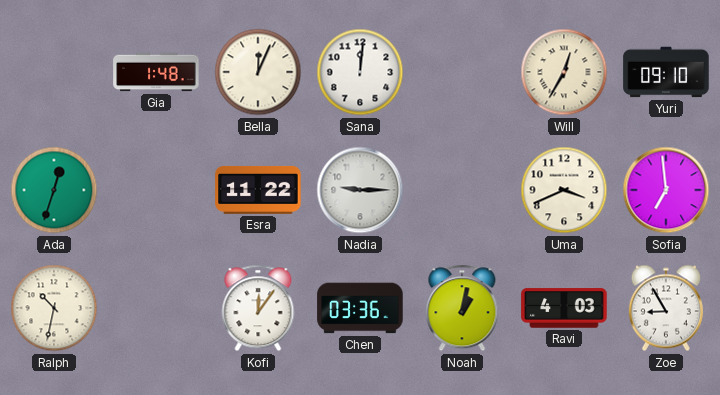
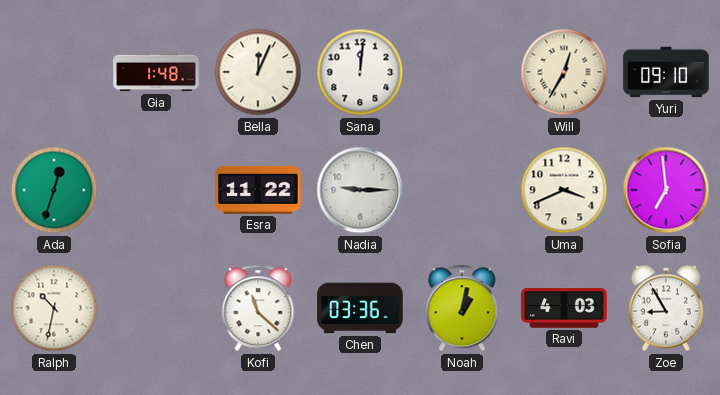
Kofi: 12:06 -> 11:22 (258, 308)
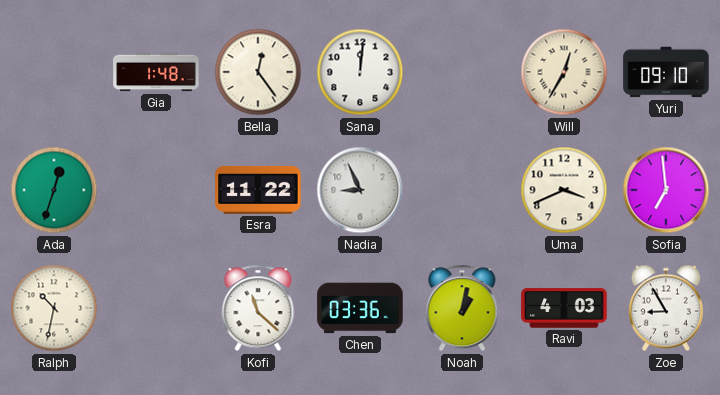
Bella: 12:04 -> 12:24 (258, 72)
Nadia: 9:15 -> 8:56 (360, 190)
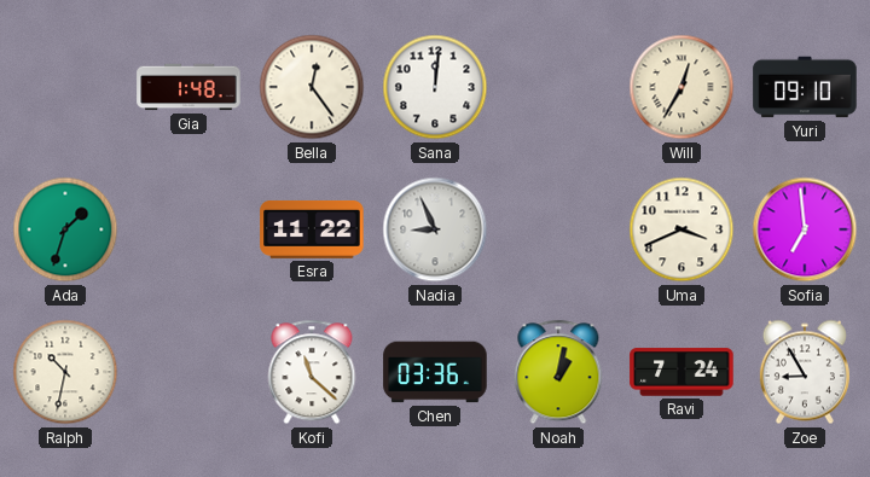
Ada: 12:33 -> 1:33 (65, 229)
Ravi: 4:03 -> 7:24 (681, 372)
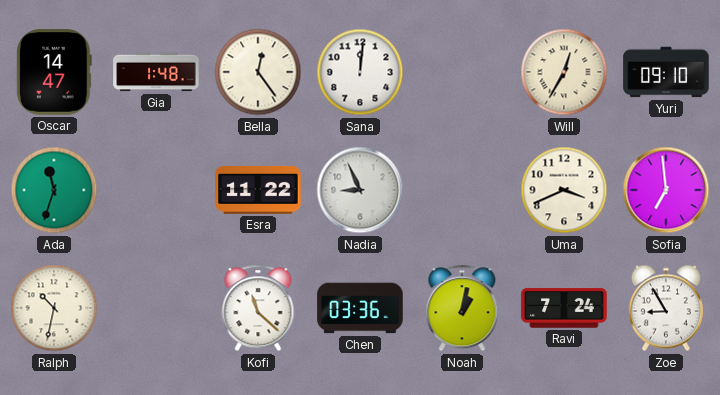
Oscar: none -> 14:47 (54, 72)
Ada: 1:33 -> 11:33 (54, 190)
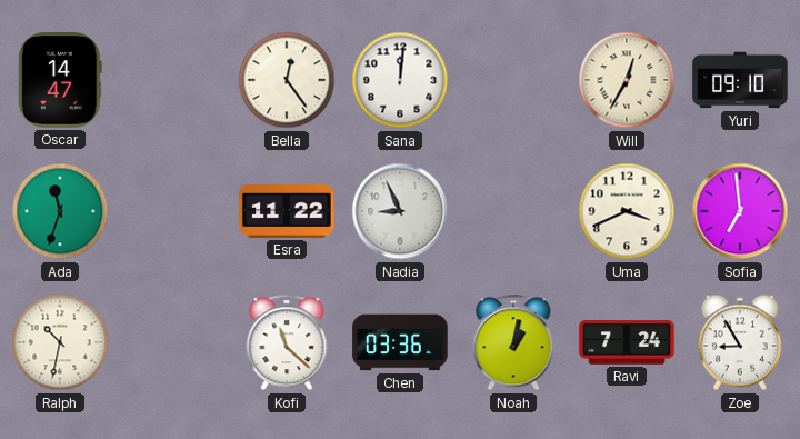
Gia: 1:48 -> none (156, 72)
